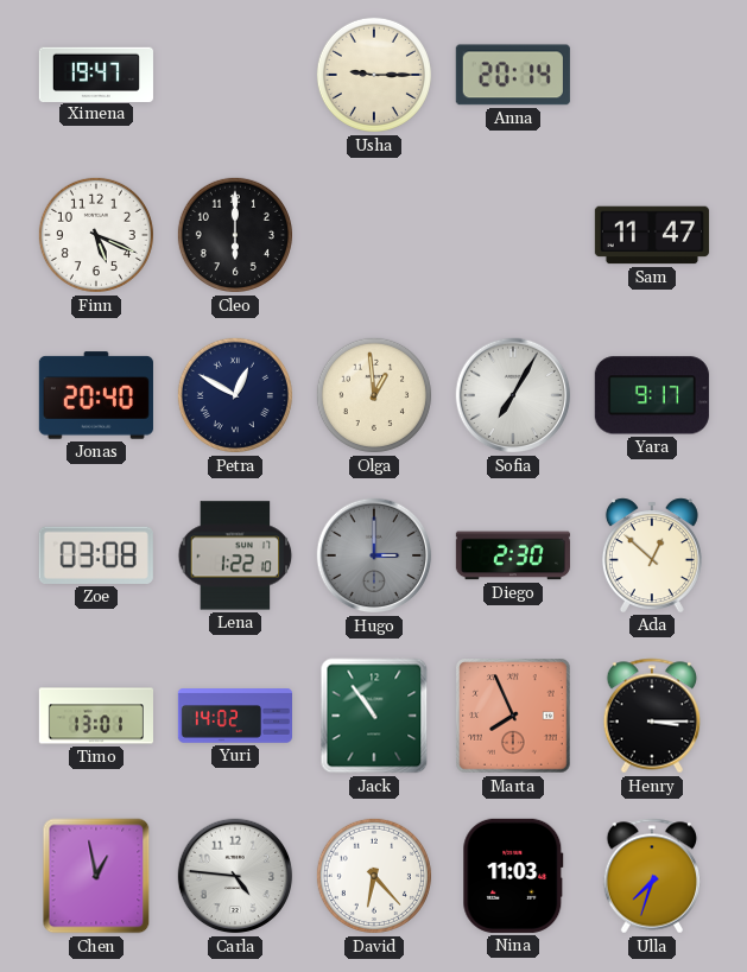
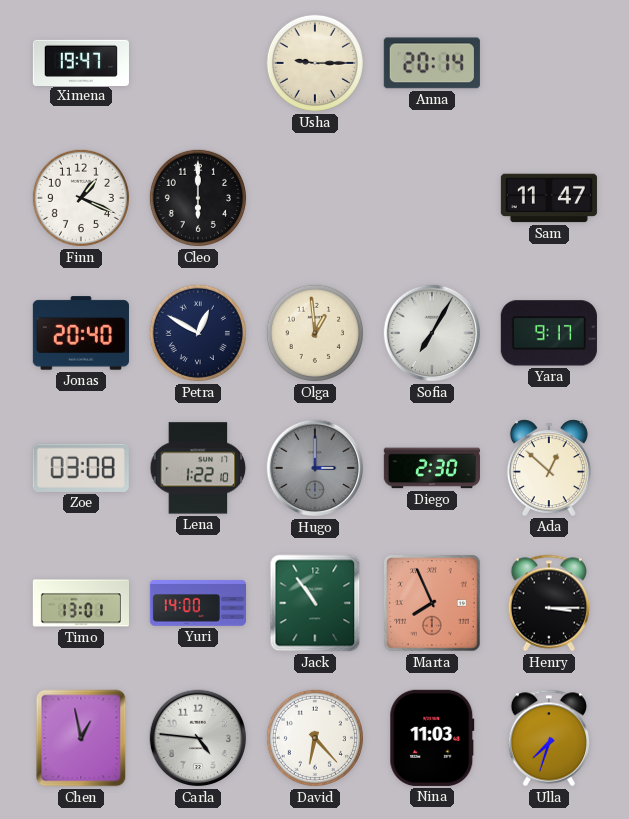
Finn: 5:19 -> 1:19 (81, 198)
Yuri: 14:02 -> 14:00 (197, 603)
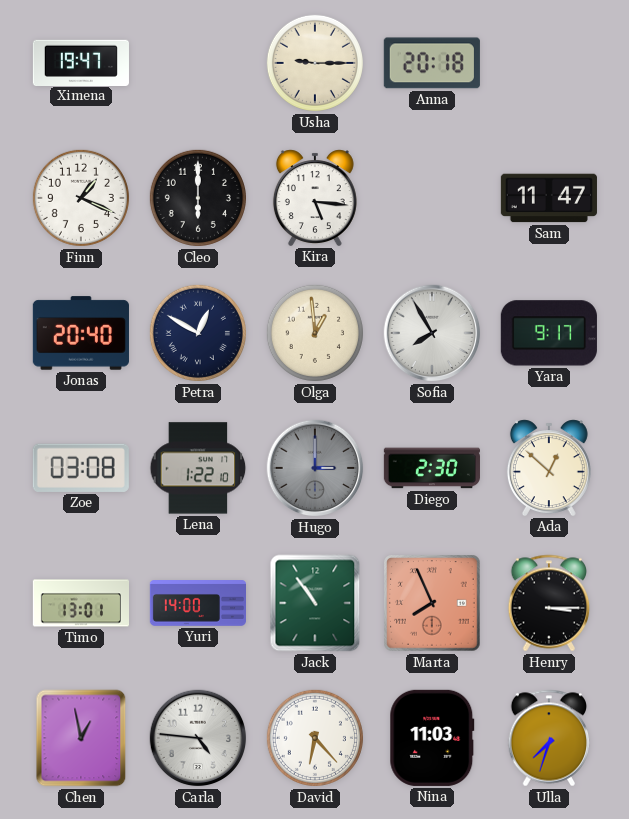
Anna: 20:14 -> 20:18 (432, 63)
Kira: none -> 5:16 (315, 198)
Sofia: 7:05 -> 7:55 (432, 333)
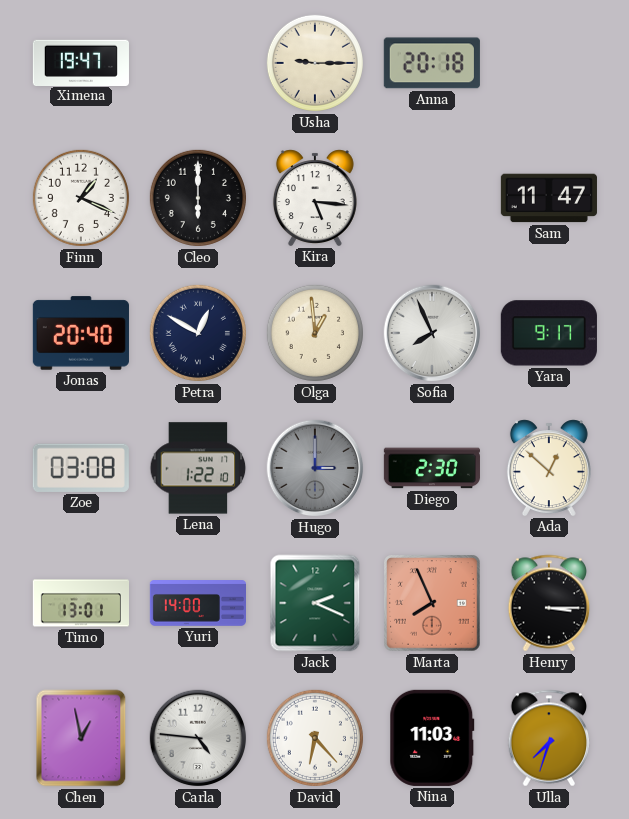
Sofia: 7:55 -> 7:56 (432, 333)
Jack: 10:54 -> 2:19 (315, 603)
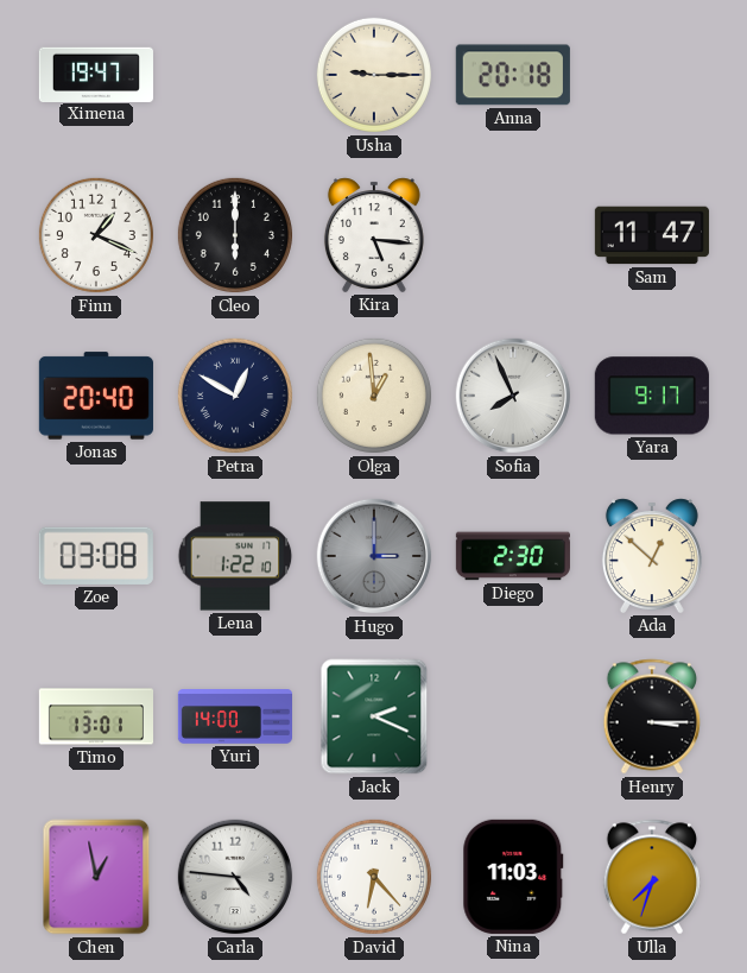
Marta: 7:56 -> none (432, 603)
